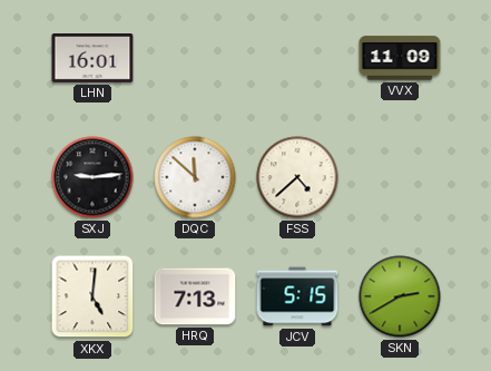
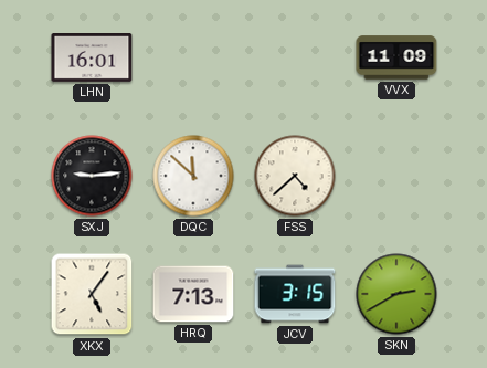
XKX: 5:01 -> 5:06 (92, 294)
JCV: 5:15 -> 3:15 (295, 294)
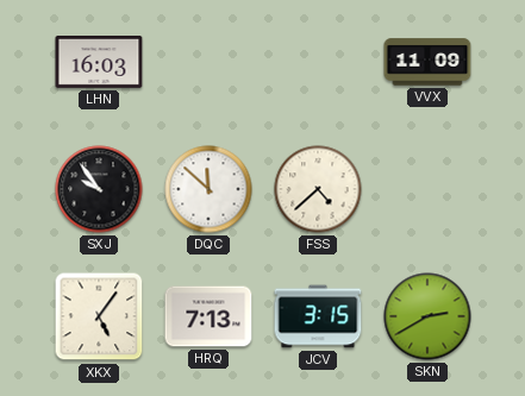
LHN: 16:01 -> 16:03 (99, 63)
SXJ: 9:14 -> 9:54 (99, 189)
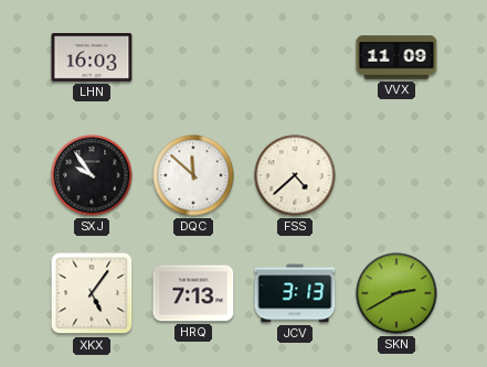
JCV: 3:15 -> 3:13 (295, 293)
